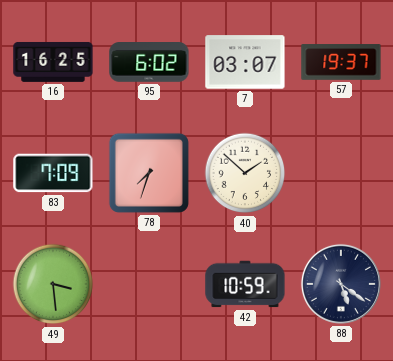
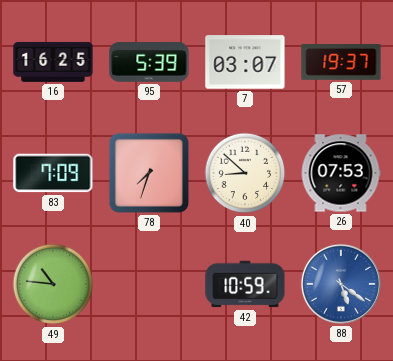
95: 6:02 -> 5:39 (149, 62)
40: 1:52 -> 8:52 (245, 173)
26: none -> 07:53 (341, 173)
49: 3:29 -> 10:46 (53, 284)
88 dial: navy -> blue (341, 284)
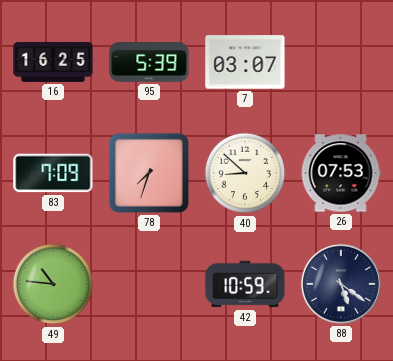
57: 19:37 -> none (341, 62)
88 dial: blue -> navy (341, 284)
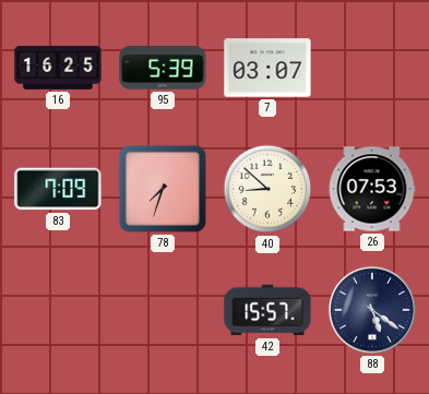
49: 10:46 -> none (53, 284)
42: 10:59 -> 15:57 (267, 310)
